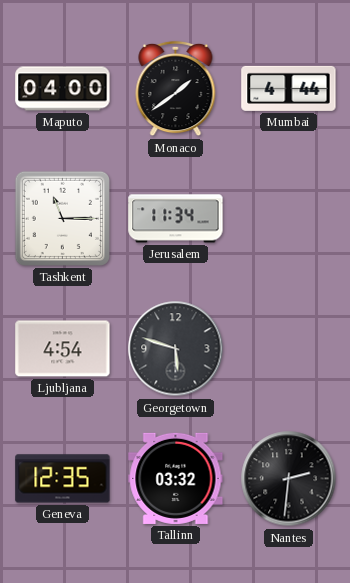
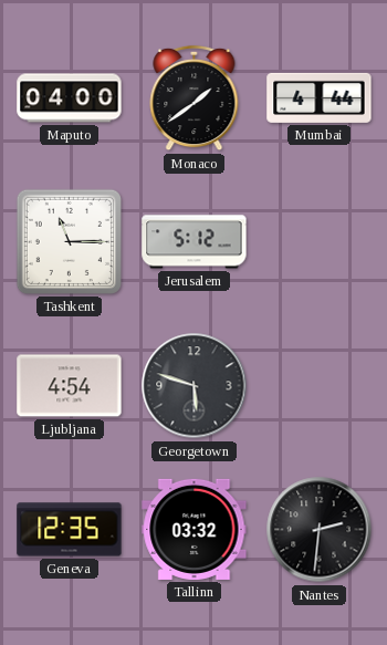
Jerusalem: 11:34 -> 5:12 (195, 242)
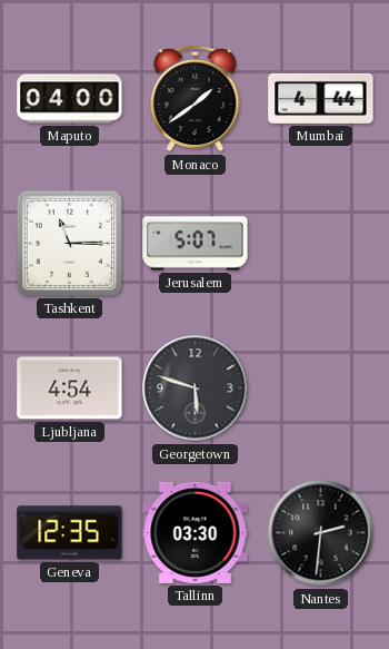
Jerusalem: 5:12 -> 5:07 (196, 244)
Tallinn: 03:32 -> 03:30 (196, 532)
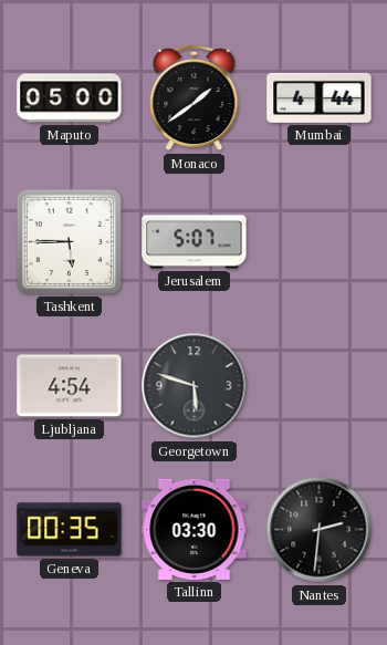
Maputo: 04:00 -> 05:00 (70, 98)
Tashkent: 11:15 -> 5:45 (69, 241)
Geneva: 12:35 -> 00:35 (70, 530)
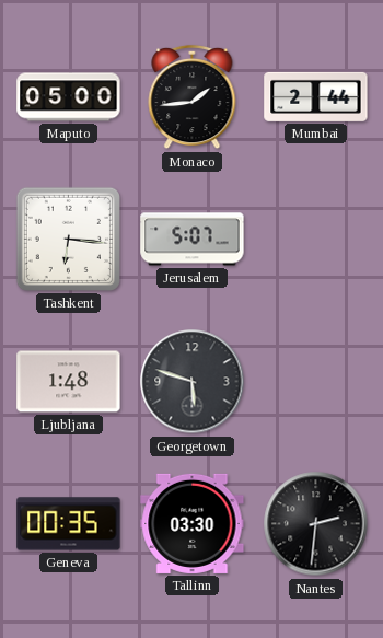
Monaco: 1:39 -> 1:44 (193, 97)
Mumbai: 4:44 -> 2:44 (316, 96)
Tashkent: 5:45 -> 6:16 (68, 239)
Ljubljana: 4:54 -> 1:48 (69, 382)
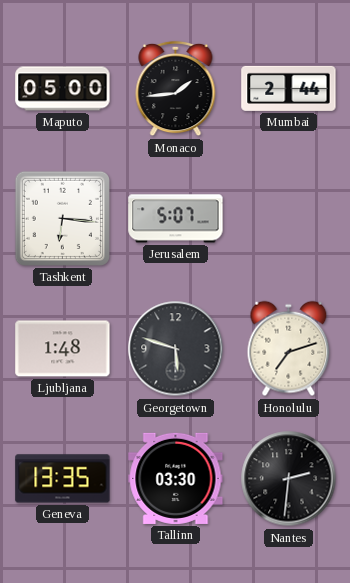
Honolulu: none -> 7:12 (289, 349)
Geneva: 00:35 -> 13:35 (63, 479)
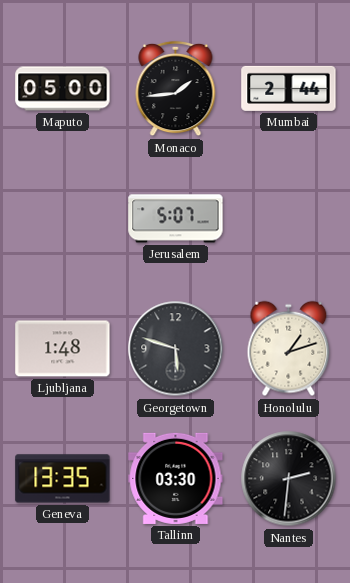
Tashkent: 6:16 -> none (62, 218)
Honolulu: 7:12 -> 1:12 (289, 349)
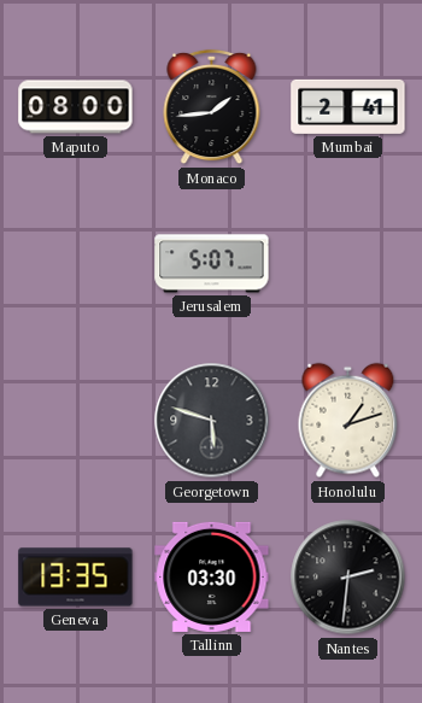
Maputo: 05:00 -> 08:00 (76, 107)
Mumbai: 2:44 -> 2:41 (348, 106)
Ljubljana: 1:48 -> none (63, 349)
